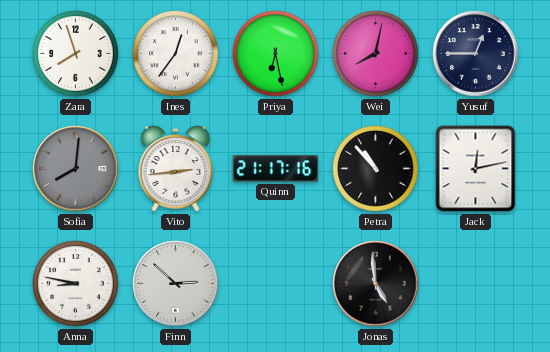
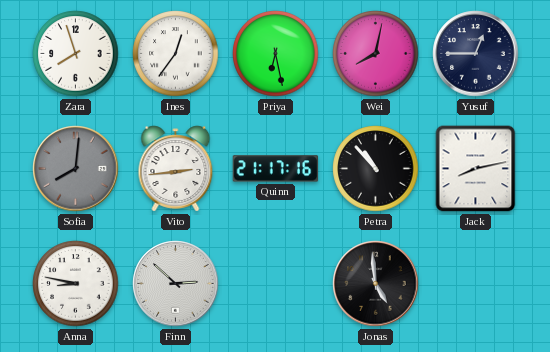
Jack: 12:13 -> 8:13 (476, 169)
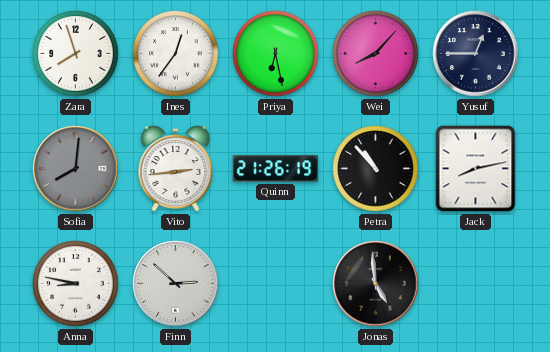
Wei: 8:02 -> 8:07 (376, 54)
Quinn: 21:17 -> 21:26 (276, 169)
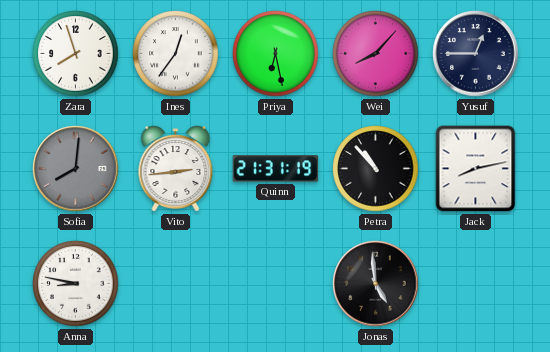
Quinn: 21:26 -> 21:31 (276, 169)
Finn: 2:52 -> none (176, 284)
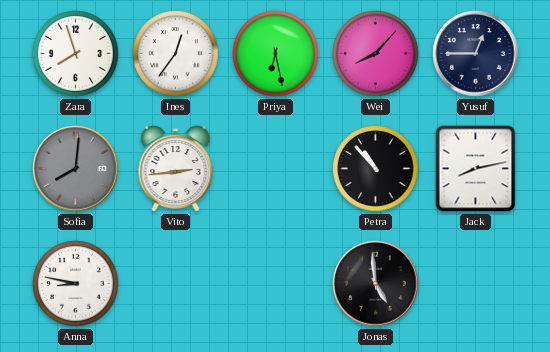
Quinn: 21:31 -> none (276, 169)
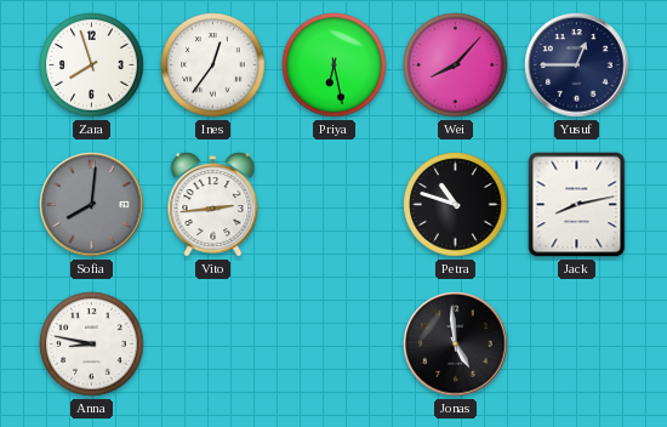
Petra: 10:53 -> 10:48 (456, 205)
